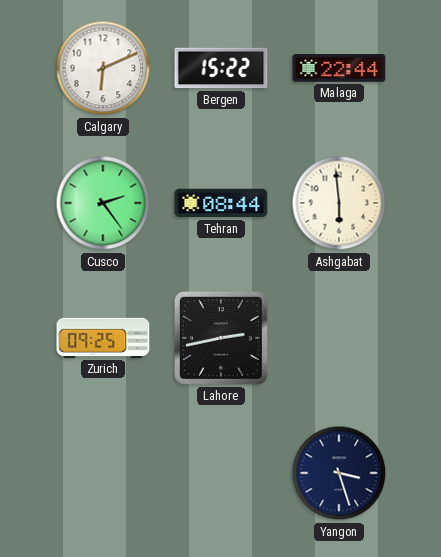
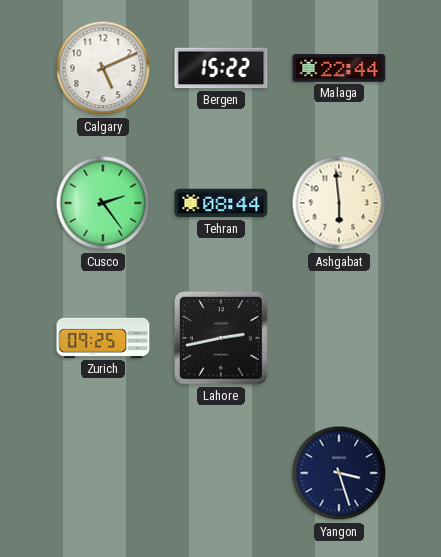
Calgary: 6:11 -> 5:11 (103, 68)
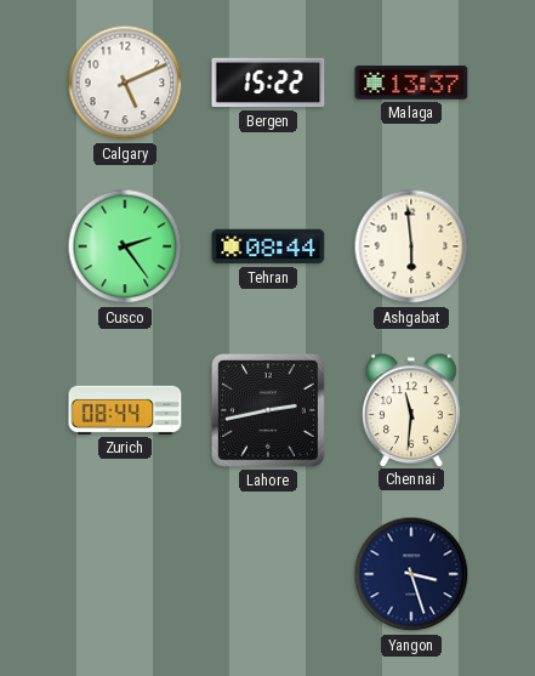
Malaga: 22:44 -> 13:37 (411, 83)
Zurich: 09:25 -> 08:44 (125, 410)
Chennai: none -> 11:31 (411, 410)
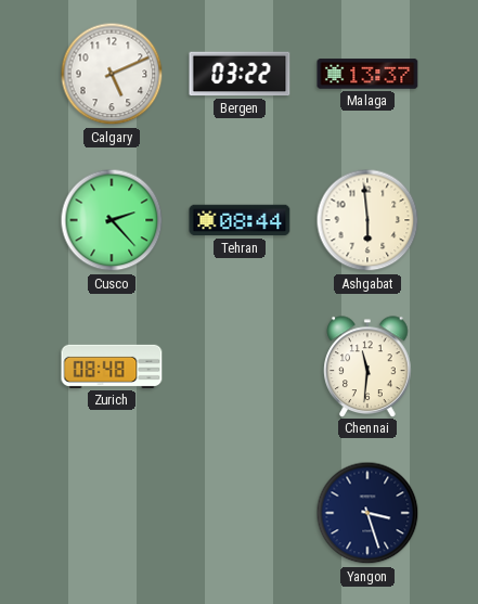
Bergen: 15:22 -> 03:22 (240, 74)
Cusco: 2:24 -> 2:23 (112, 220)
Zurich: 08:44 -> 08:48 (112, 367)
Lahore: 2:43 -> none (269, 411)
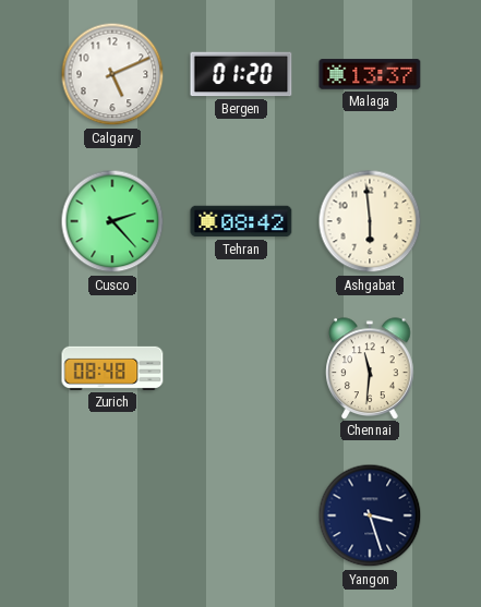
Bergen: 03:22 -> 01:20 (241, 74)
Tehran: 08:44 -> 08:42 (241, 221)
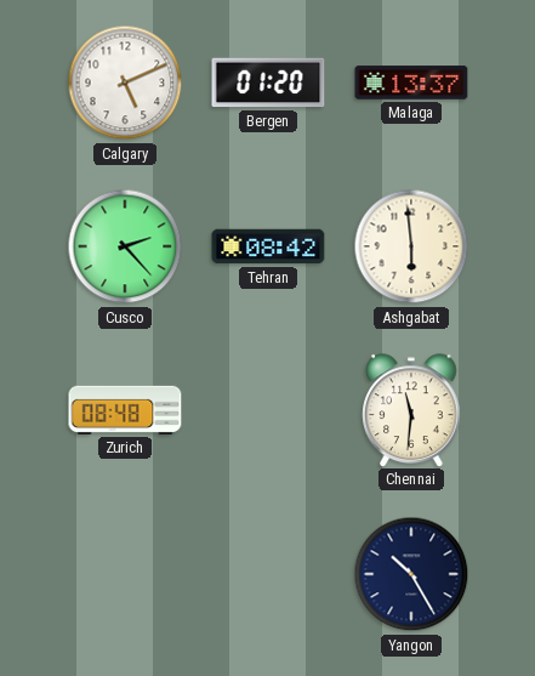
Yangon: 3:27 -> 10:25 (411, 574)
